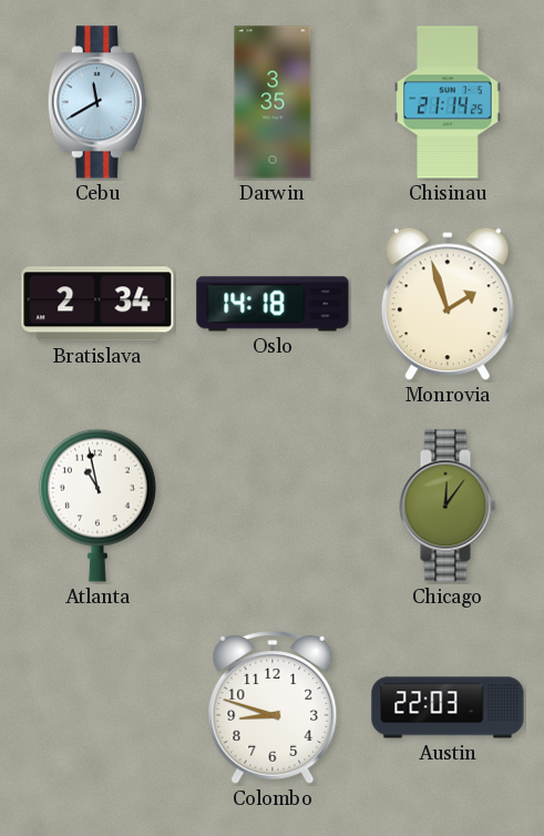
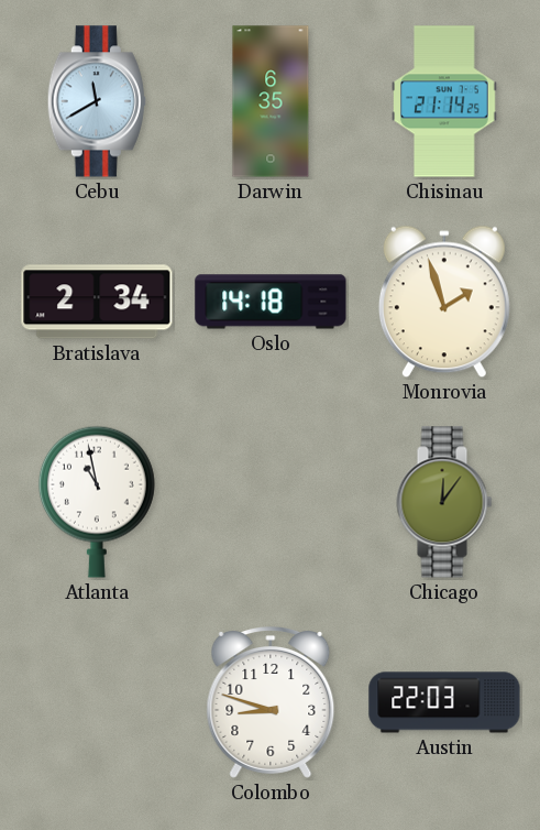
Darwin: 3:35 -> 6:35 (271, 101)
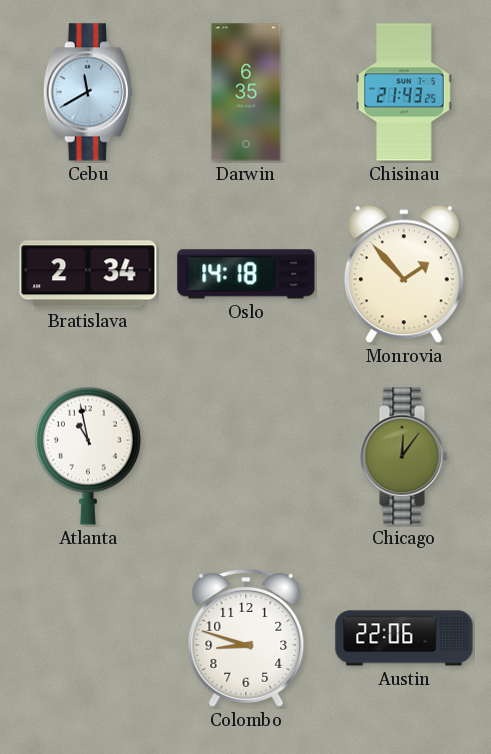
Chisinau: 21:14 -> 21:43 (404, 92)
Monrovia: 1:57 -> 1:53 (404, 274)
Austin: 22:03 -> 22:06 (404, 638)
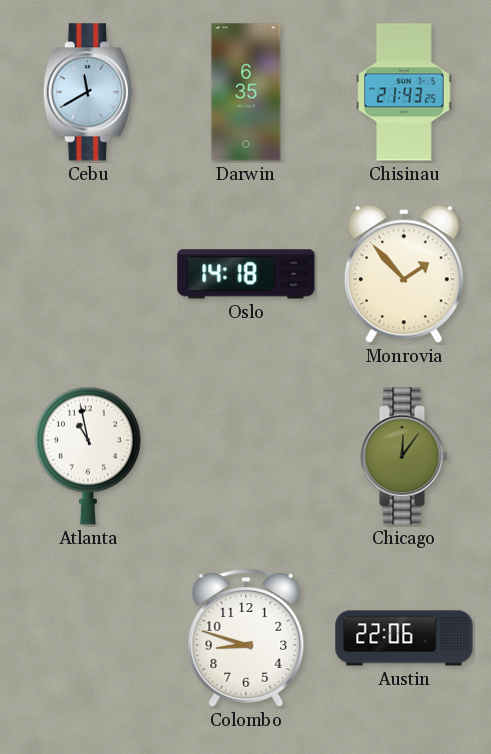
Bratislava: 2:34 -> none (88, 274)
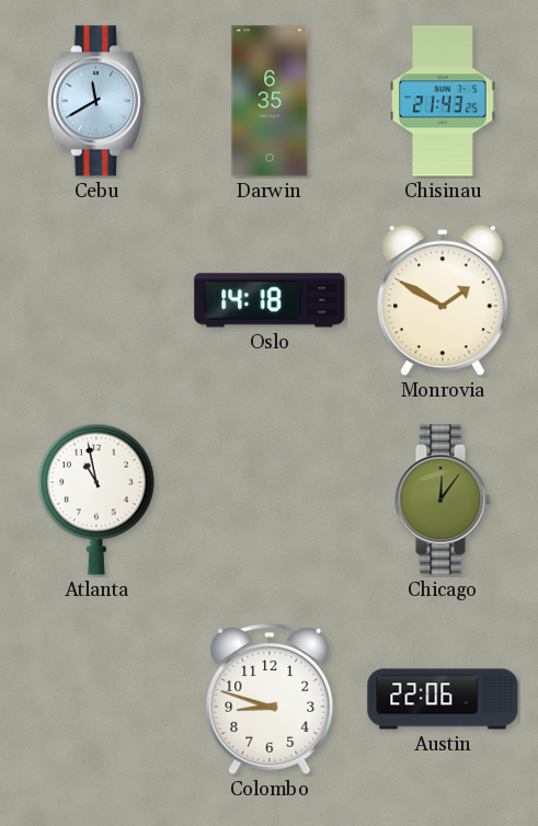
Monrovia: 1:53 -> 1:50 (443, 300)
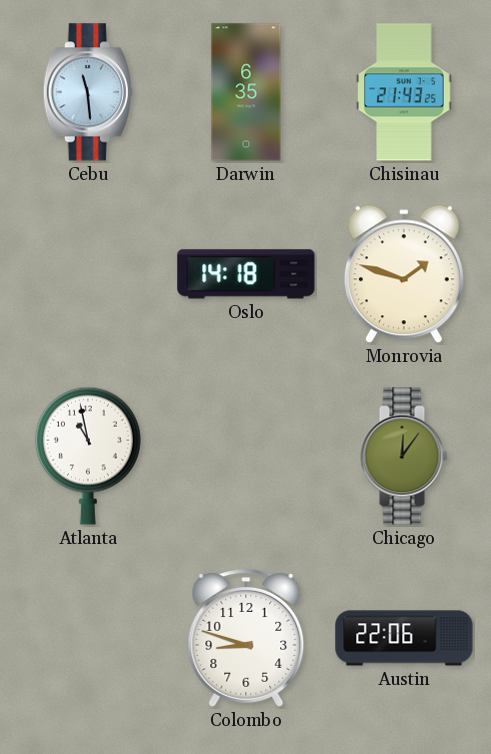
Cebu: 11:40 -> 11:29 (88, 92)
Monrovia: 1:50 -> 1:48 (404, 274)
